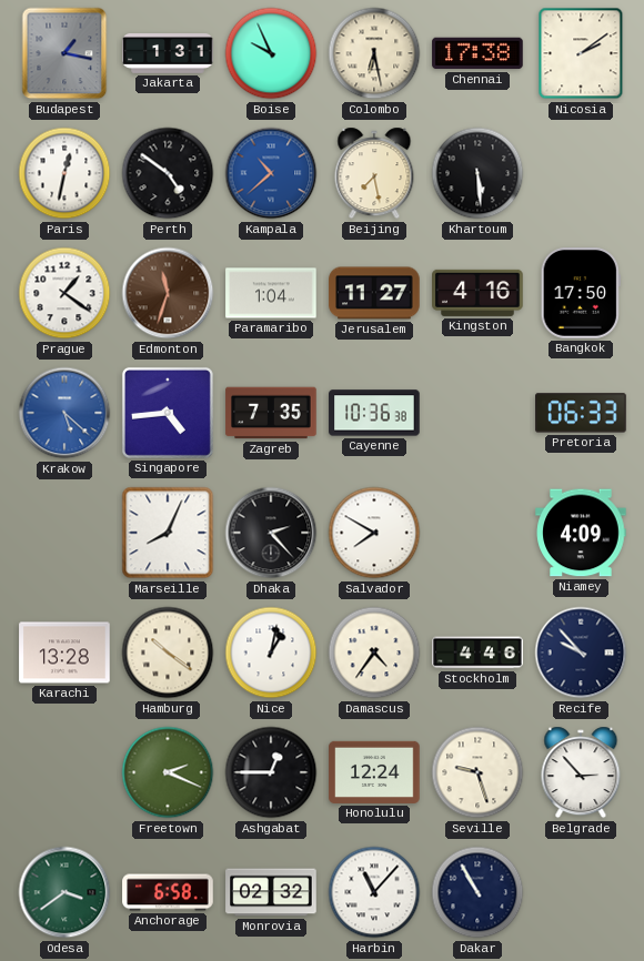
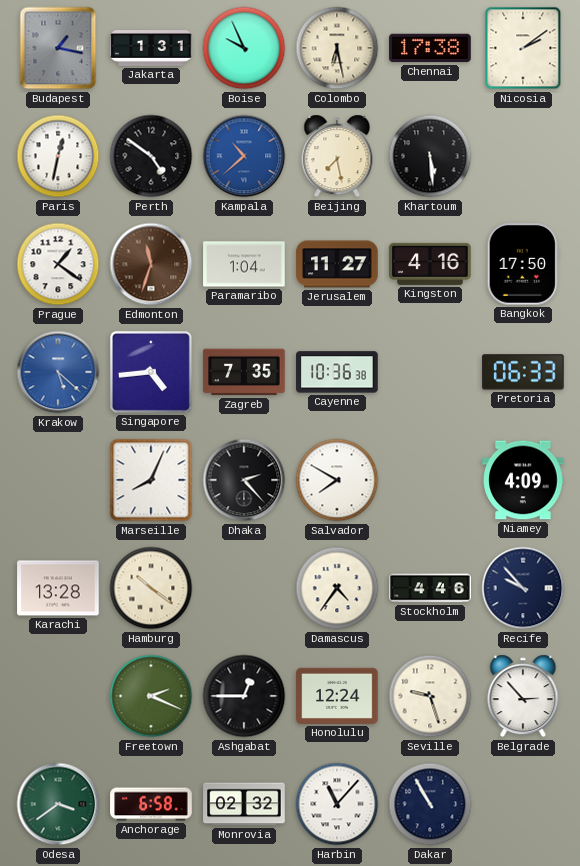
Nice: 1:02 -> none (271, 653)
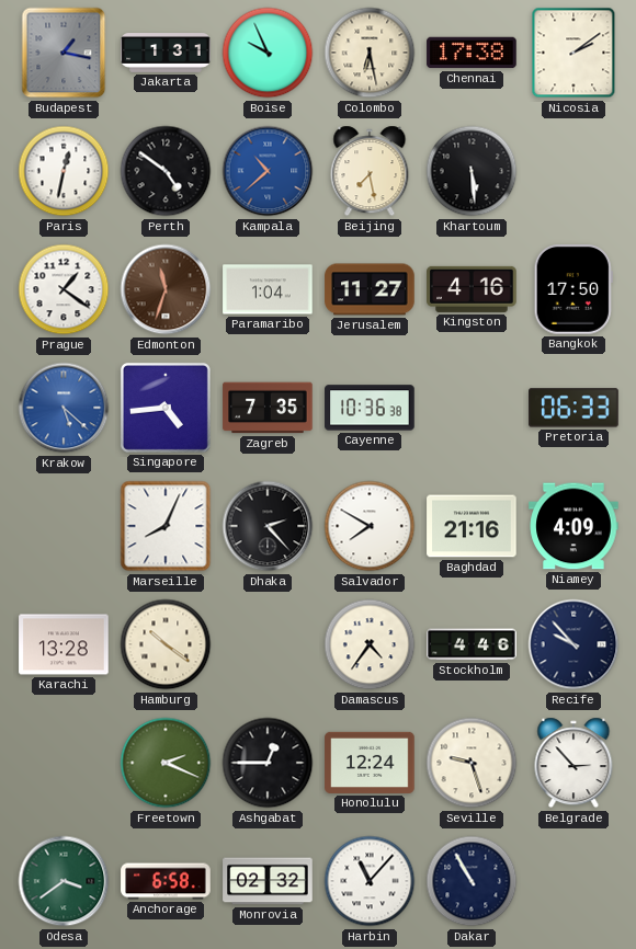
Baghdad: none -> 21:16 (472, 526)
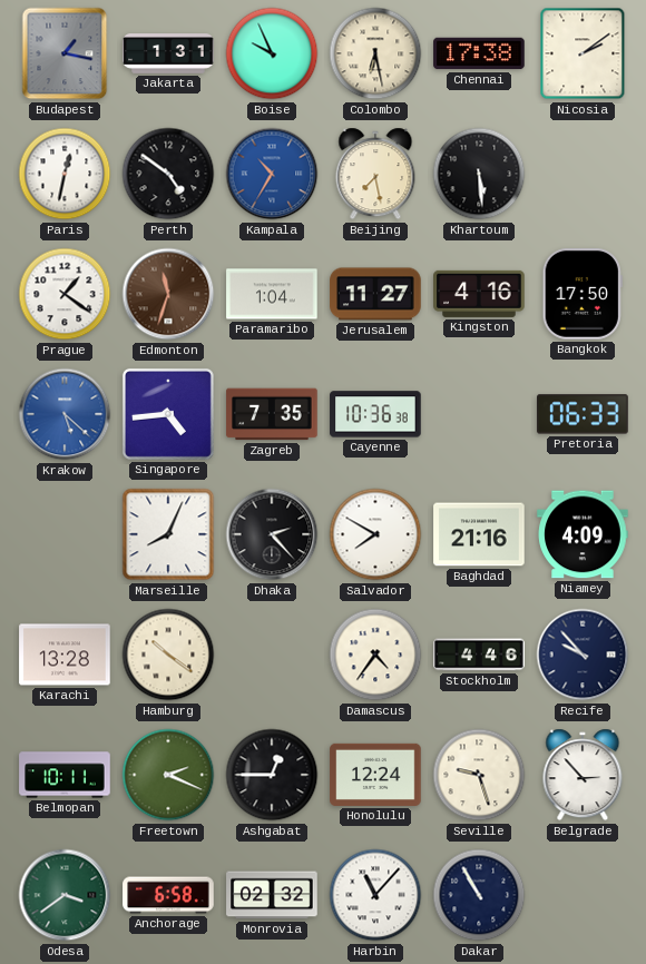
Kampala: 10:38 -> 10:35 (272, 174)
Belmopan: none -> 10:11 (65, 775)
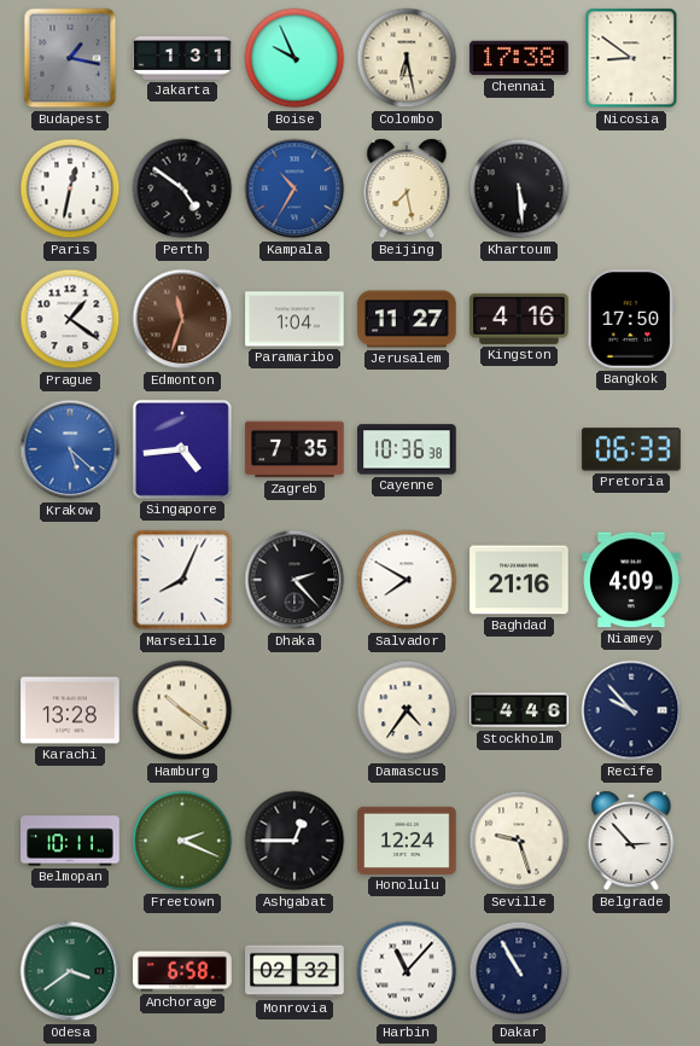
Nicosia: 2:09 -> 8:51 (631, 58)
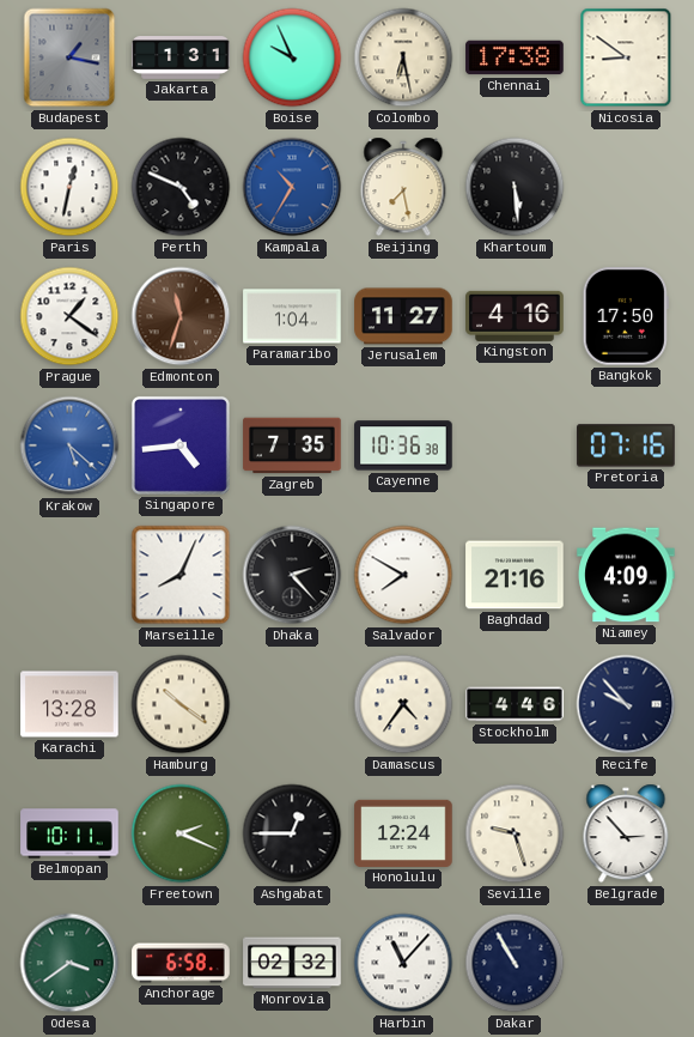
Perth: 4:51 -> 4:49 (181, 187)
Pretoria: 06:33 -> 07:16 (626, 445)
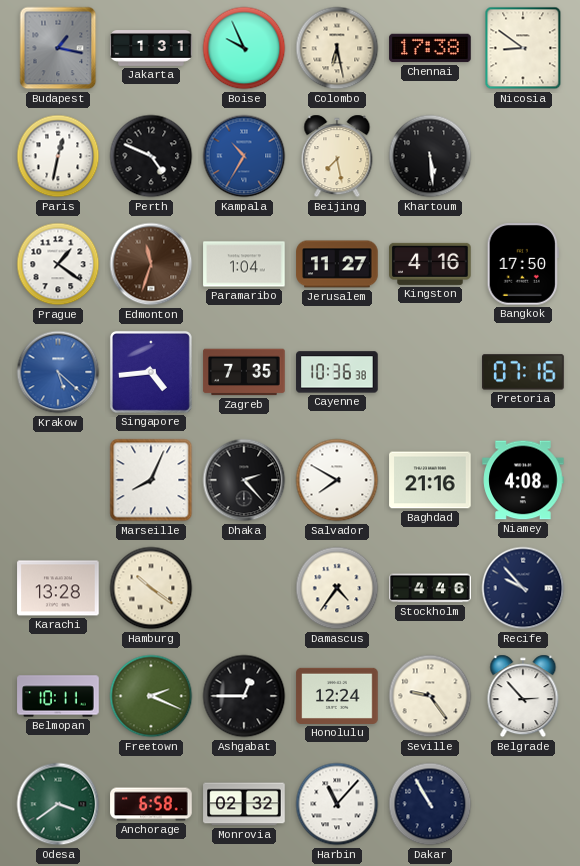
Niamey: 4:09 -> 4:08 (523, 480)
Seville: 9:27 -> 9:24 (430, 696)
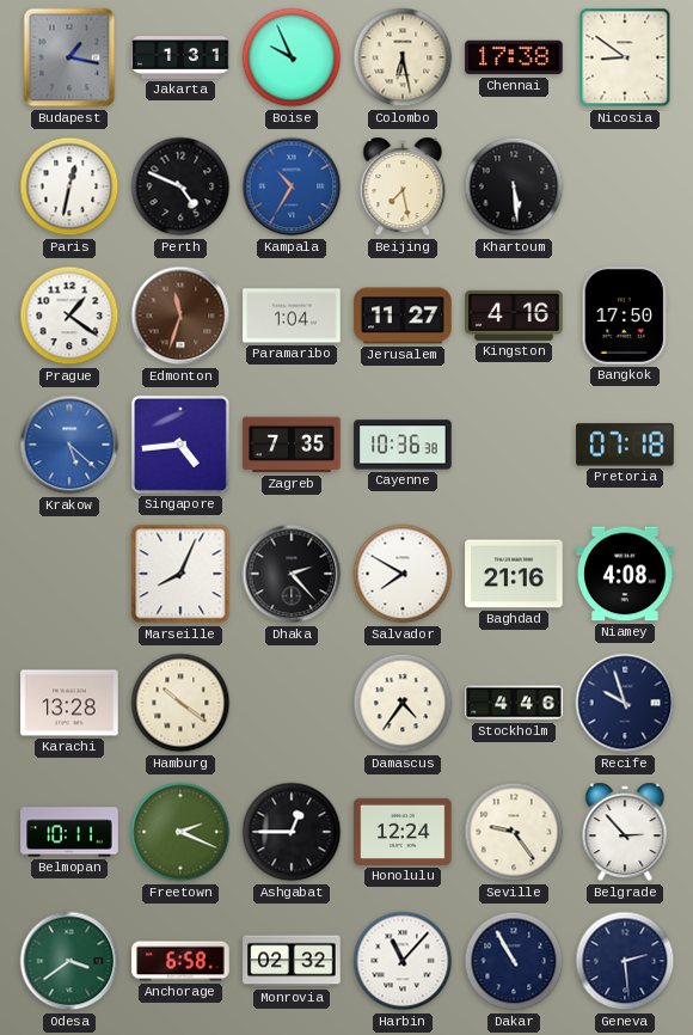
Pretoria: 07:16 -> 07:18 (625, 445)
Recife: 9:53 -> 9:57 (625, 703)
Geneva: none -> 2:29 (625, 961)
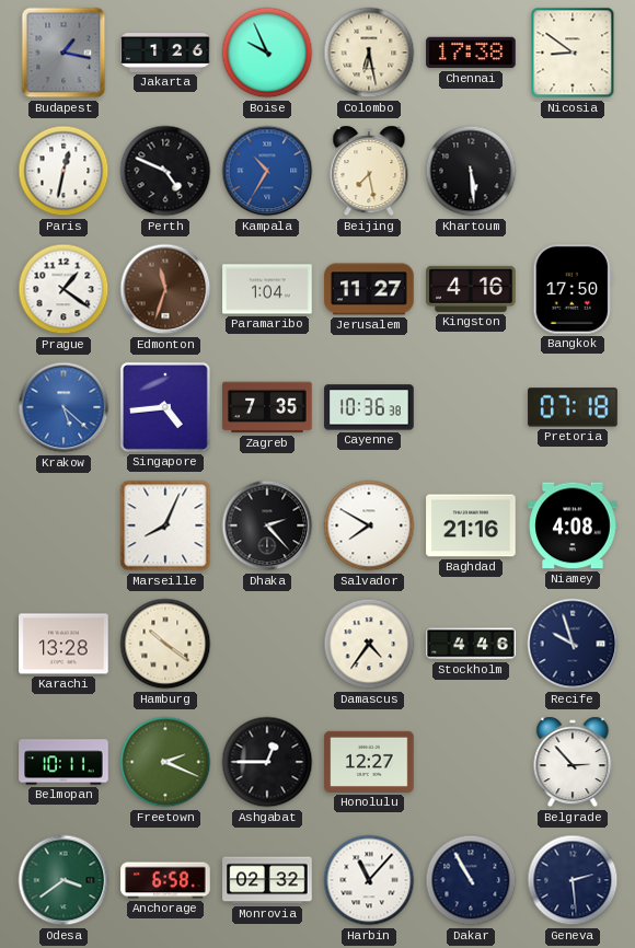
Jakarta: 1:31 -> 1:26 (165, 54)
Honolulu: 12:24 -> 12:27 (369, 762)
Seville: 9:24 -> none (514, 832)
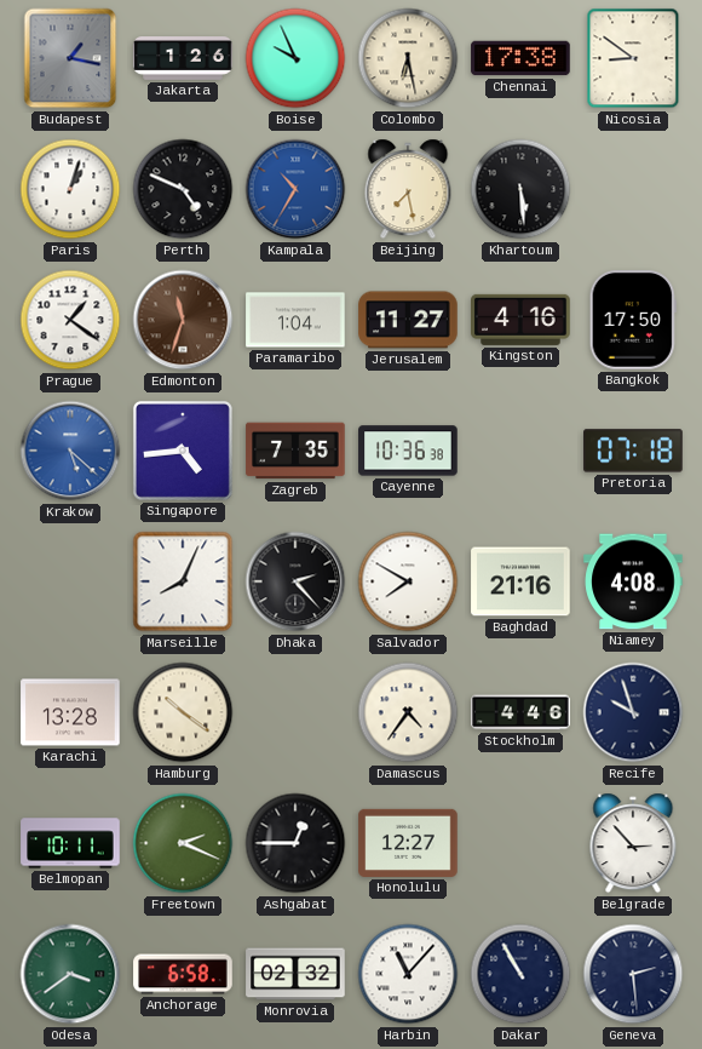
Paris: 12:32 -> 1:03 (70, 189)
